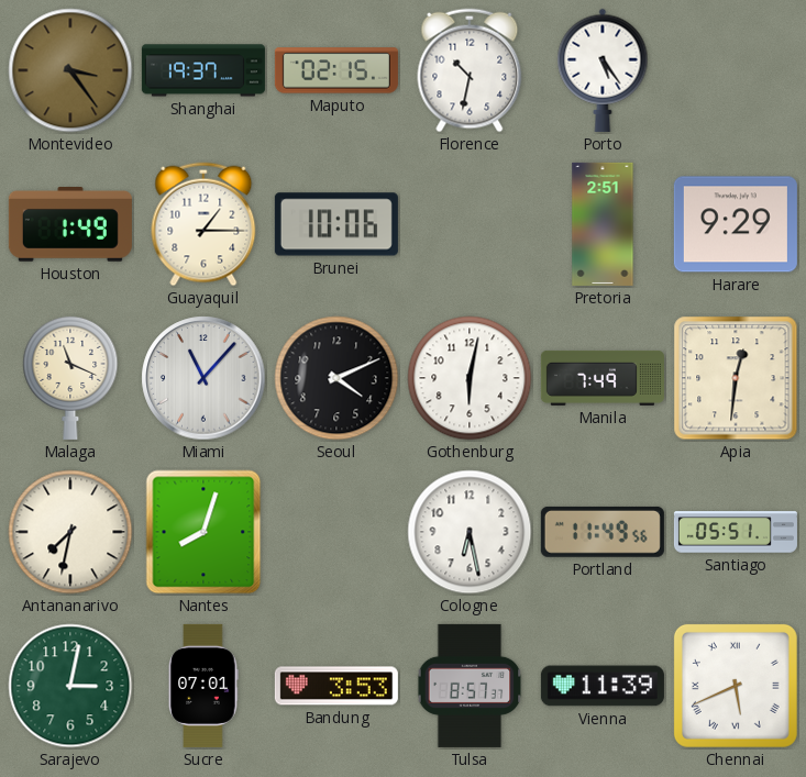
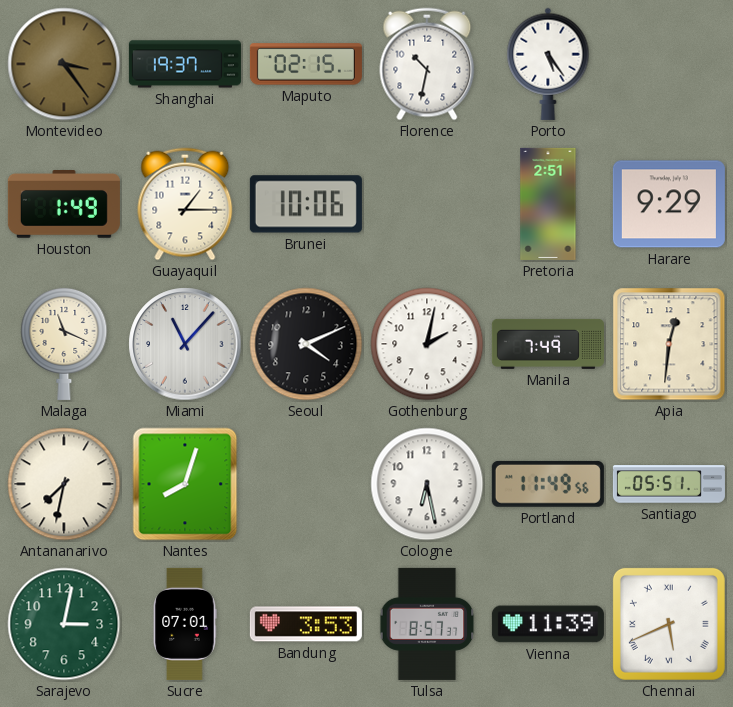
Gothenburg: 6:02 -> 2:02 (427, 344)
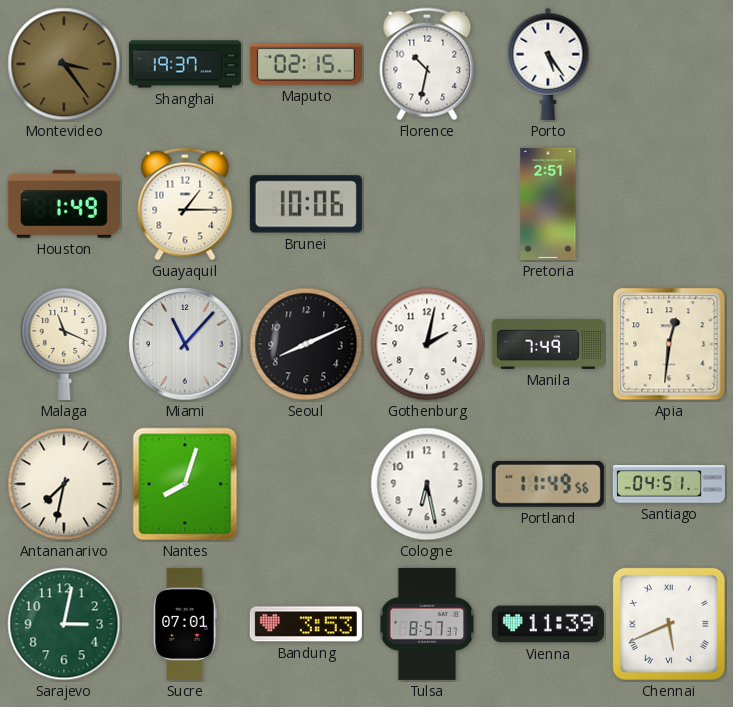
Harare: 9:29 -> none (669, 204)
Seoul: 4:11 -> 8:11 (306, 344)
Santiago: 05:51 -> 04:51 (669, 484)
